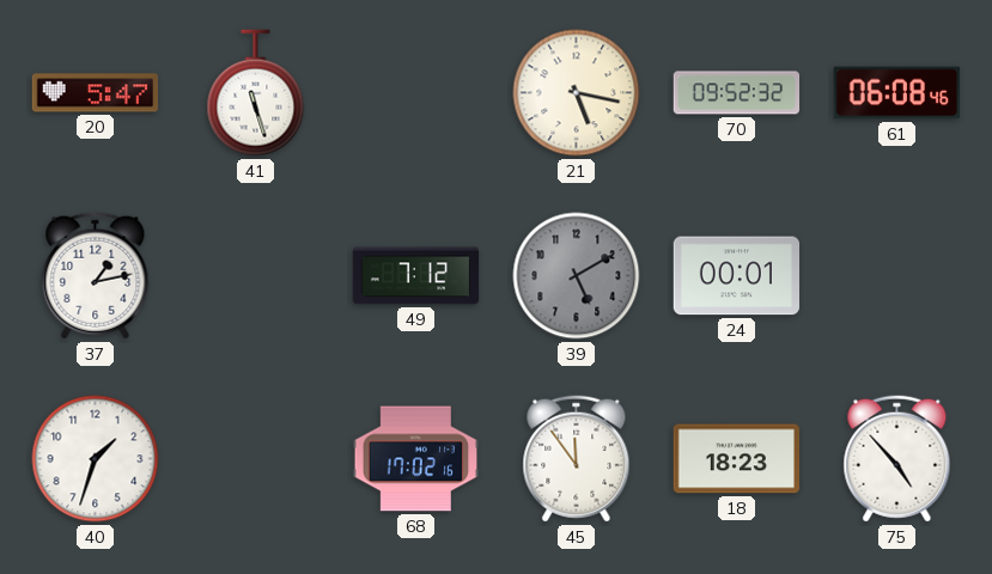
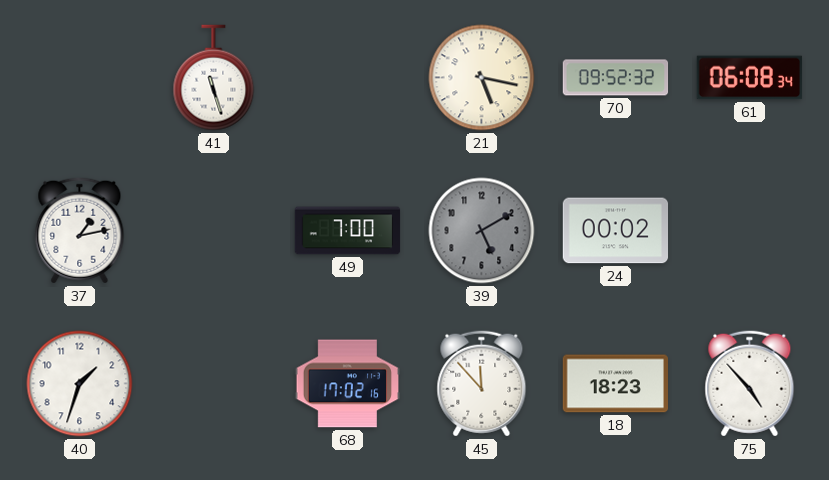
20: 5:47 -> none (96, 93)
61: 06:08:46 -> 06:08:34 (750, 78)
49: 7:12 -> 7:00 (348, 231)
24: 00:01 -> 00:02 (616, 231)
45: 11:54 -> 11:53 (482, 384)
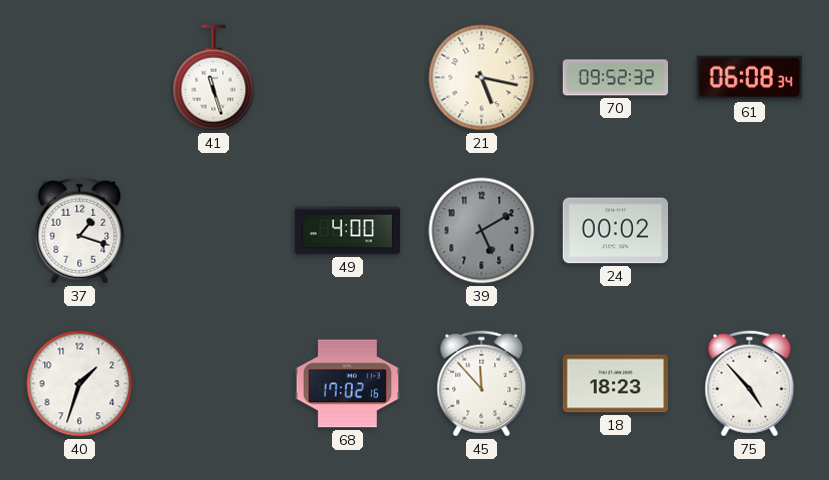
37: 1:13 -> 1:18 (80, 231)
49: 7:00 -> 4:00 (348, 231)
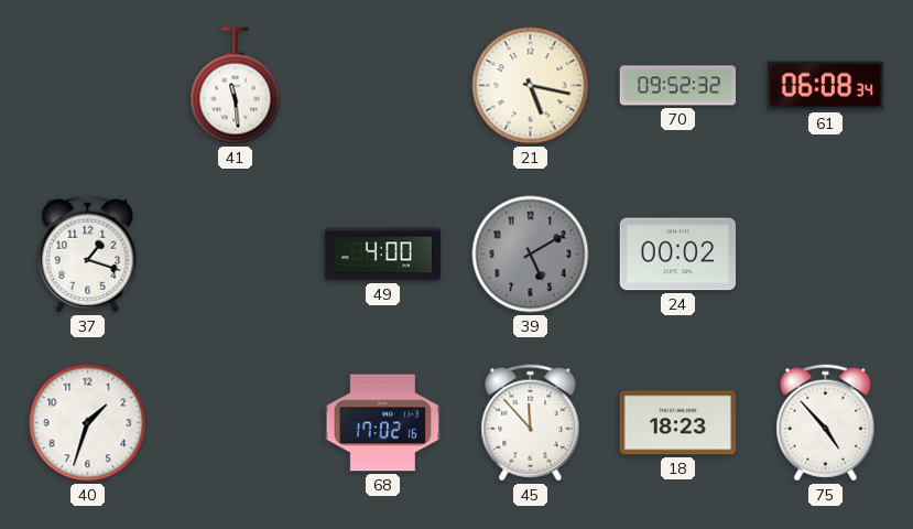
41: 11:27 -> 11:29 (236, 86)
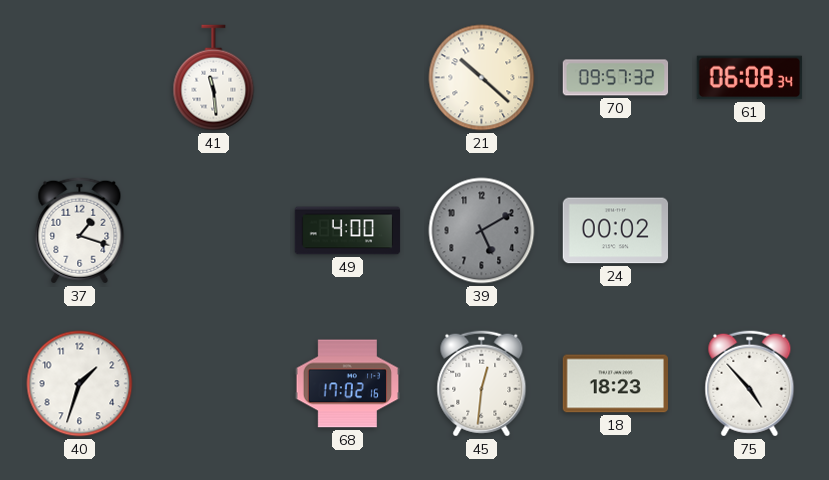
21: 5:17 -> 10:22 (482, 78)
70: 09:52 -> 09:57 (616, 78)
45: 11:53 -> 12:31 (482, 384)
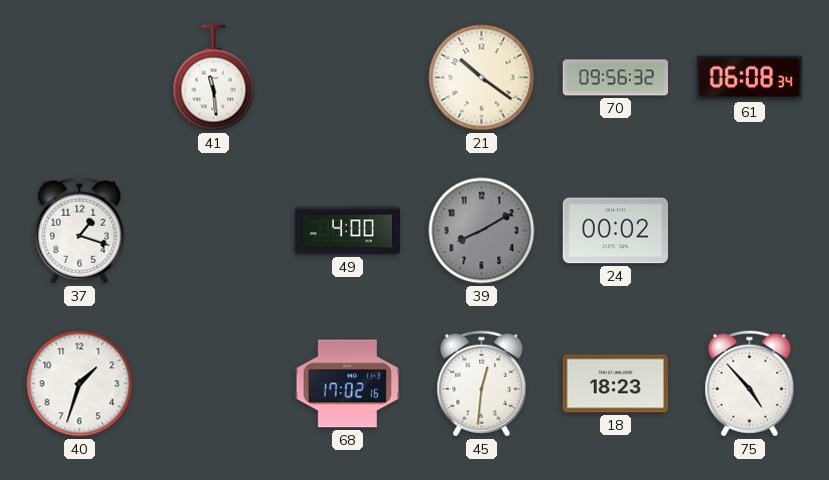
21: 10:22 -> 10:21 (482, 78)
70: 09:57 -> 09:56 (616, 78)
39: 5:10 -> 8:10 (482, 231)
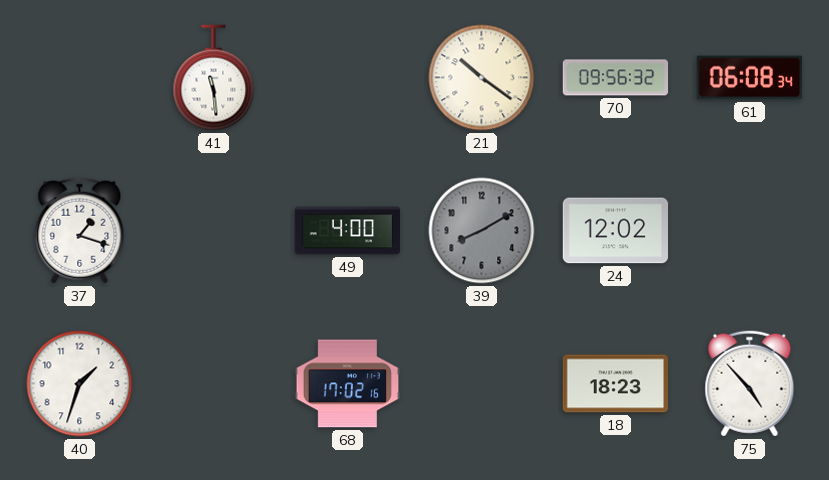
24: 00:02 -> 12:02 (616, 231)
45: 12:31 -> none (482, 384)
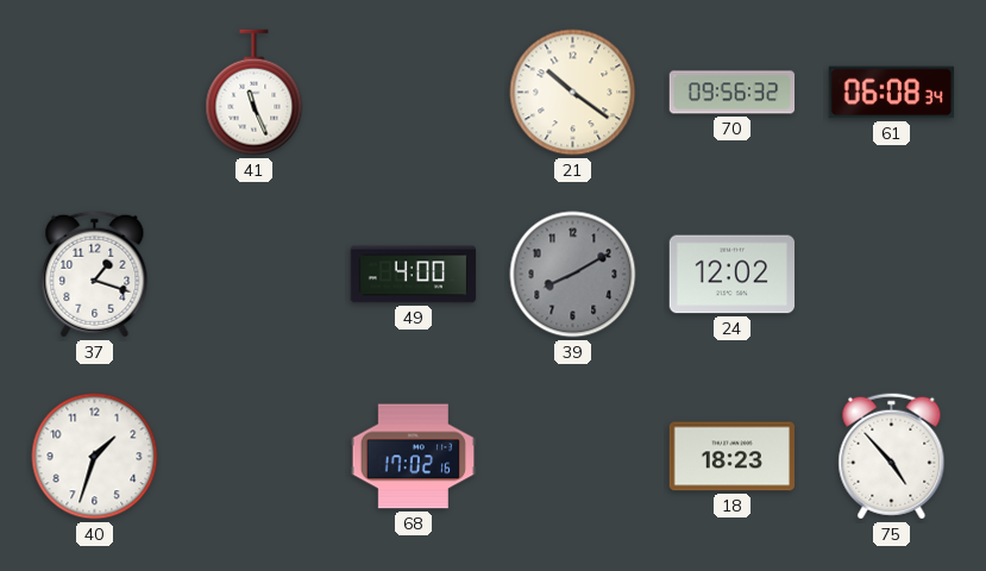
41: 11:29 -> 11:26 (255, 93)
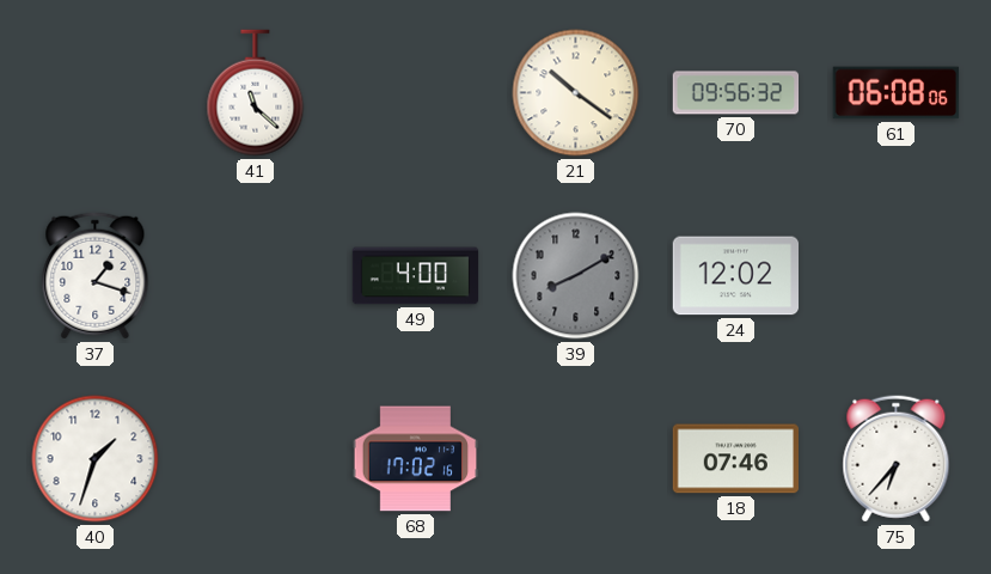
41: 11:26 -> 11:22 (256, 93)
61: 06:08:34 -> 06:08:06 (897, 93)
18: 18:23 -> 07:46 (736, 459)
75: 4:53 -> 6:37 (897, 459)
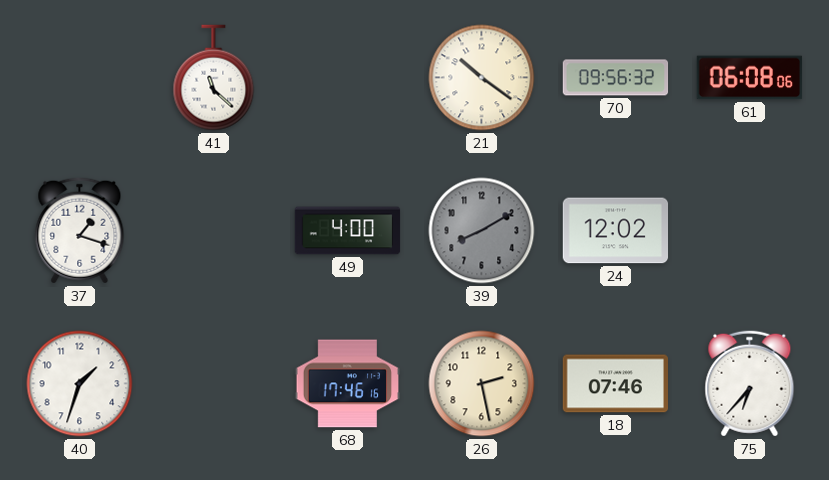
68: 17:02 -> 17:46 (348, 384)
26: none -> 2:28 (482, 384)
